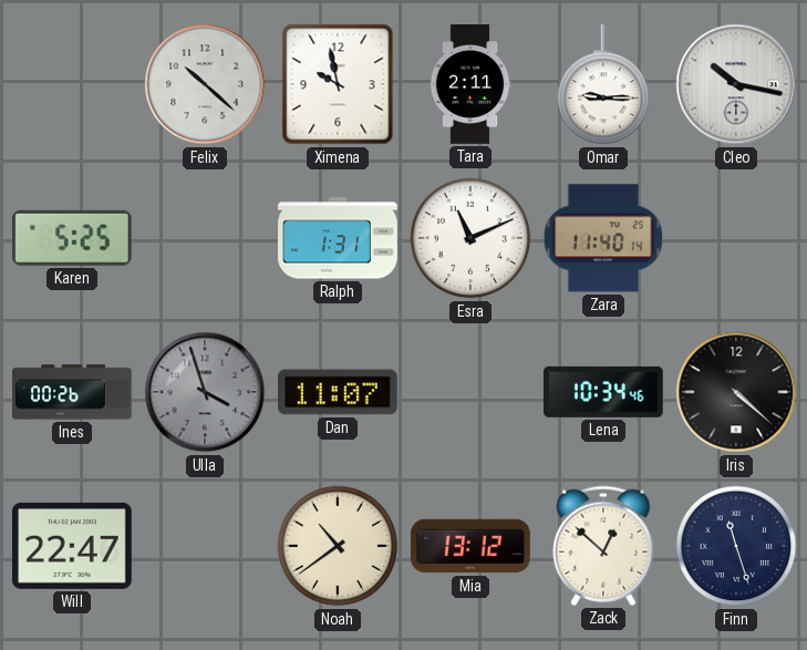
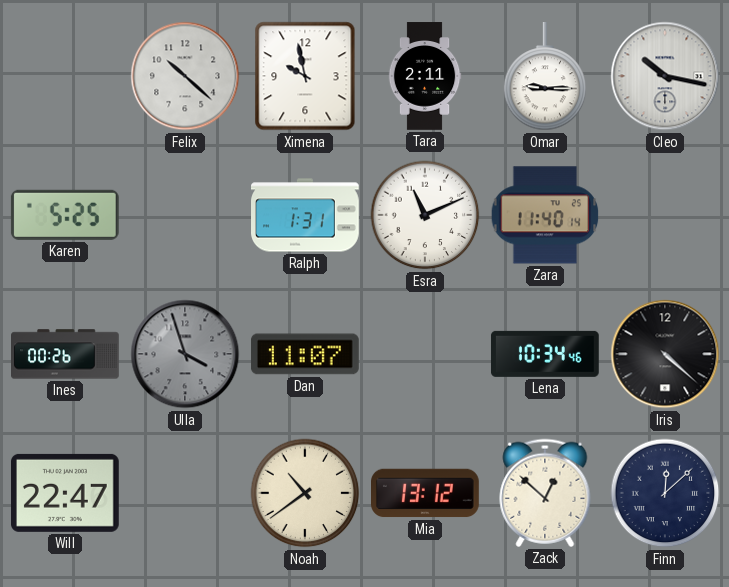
Finn: 11:27 -> 12:08 (665, 493)
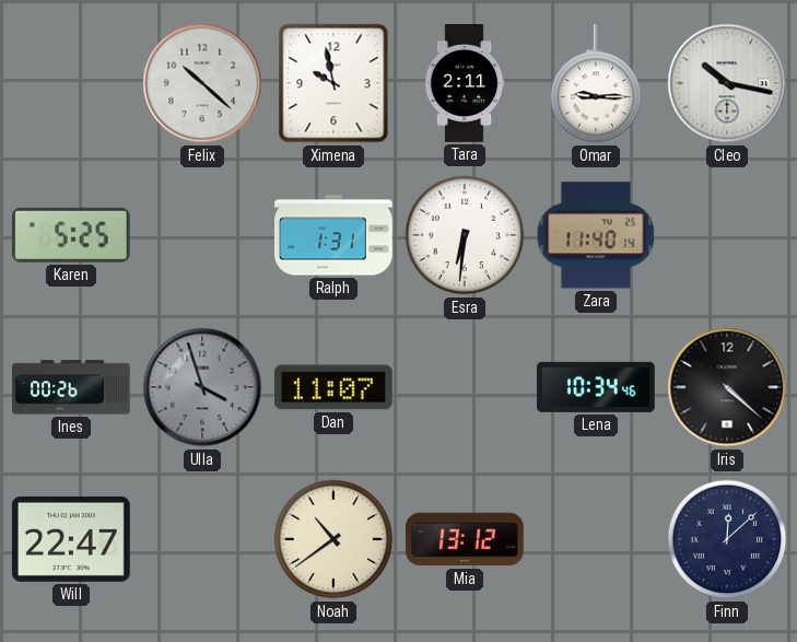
Esra: 11:11 -> 6:31 (465, 235)
Zack: 12:52 -> none (545, 493)
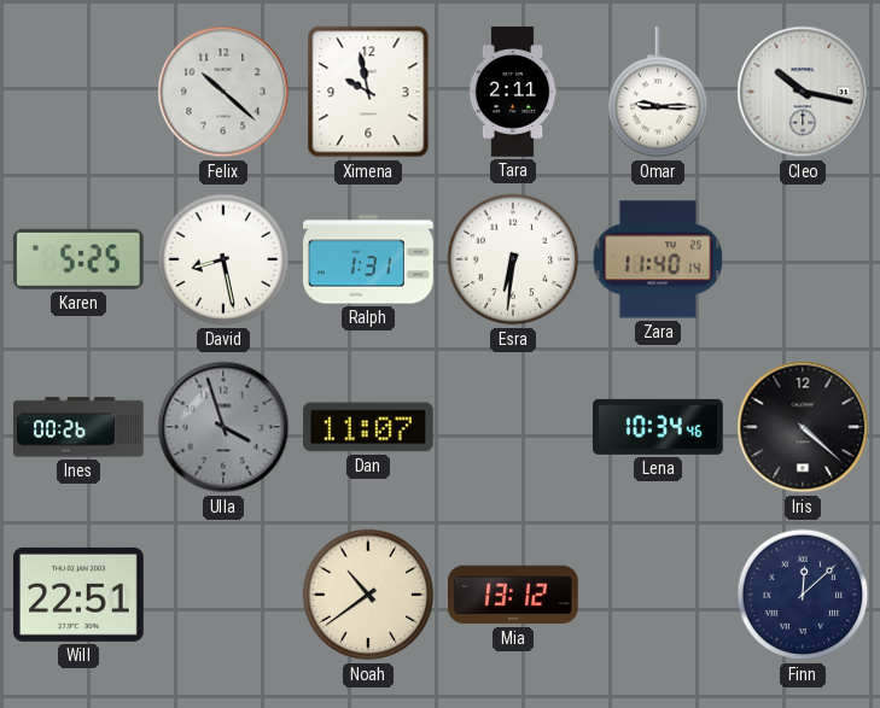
David: none -> 8:28 (223, 259)
Will: 22:47 -> 22:51 (78, 595)
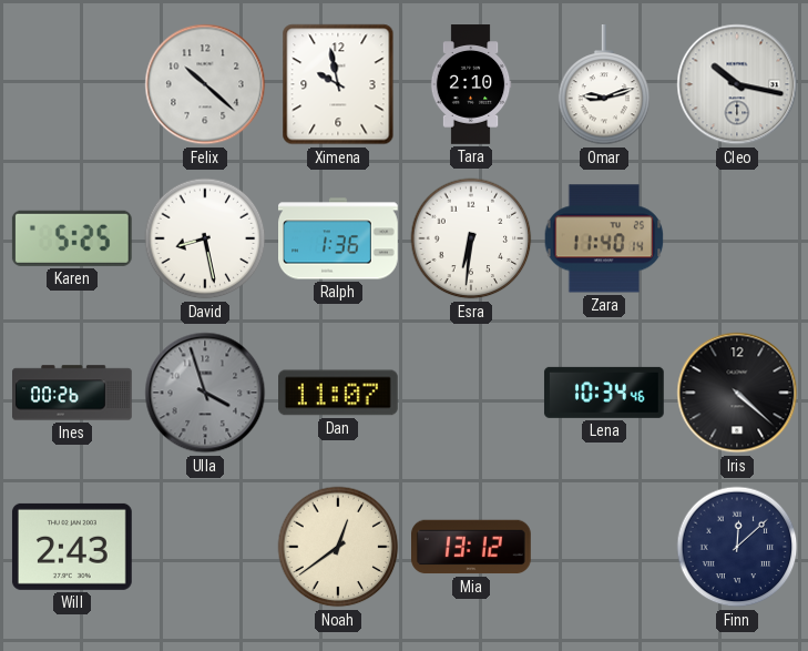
Tara: 2:11 -> 2:10 (471, 84)
Omar: 9:15 -> 9:12 (604, 85)
Ralph: 1:31 -> 1:36 (339, 238)
Will: 22:51 -> 2:43 (72, 547)
Noah: 10:39 -> 12:39 (338, 547)
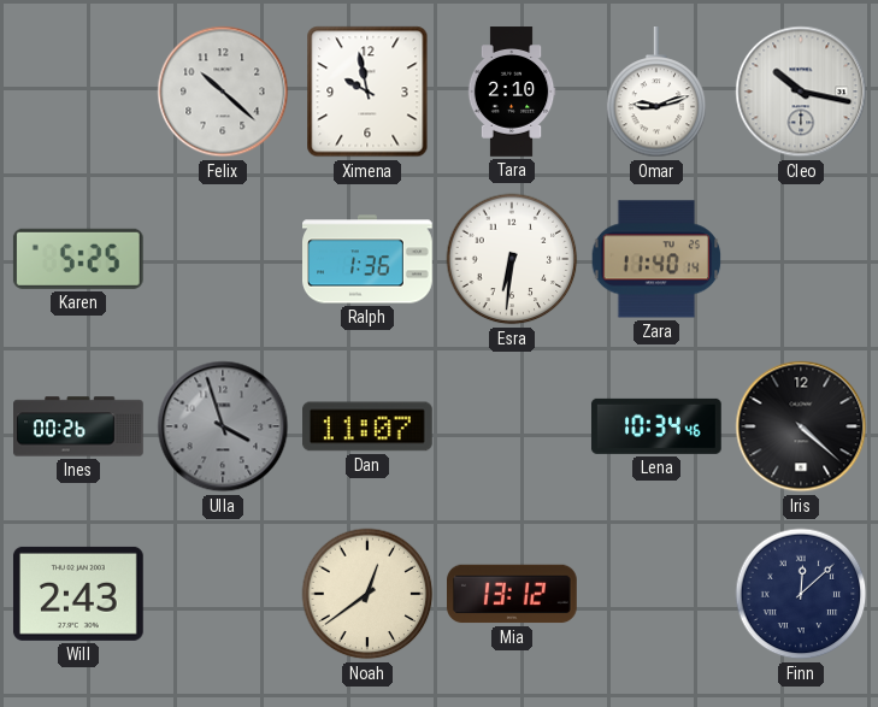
David: 8:28 -> none (205, 238)
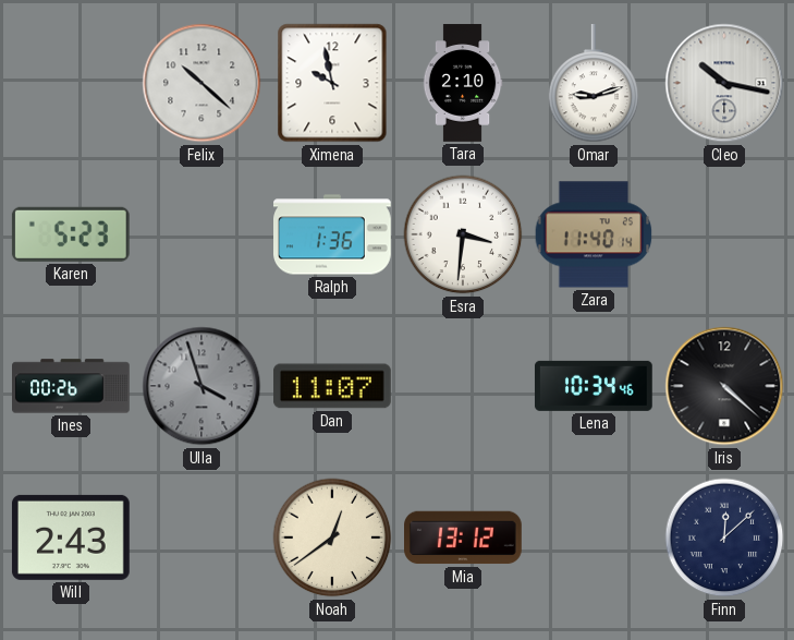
Karen: 5:25 -> 5:23 (71, 234)
Esra: 6:31 -> 3:31 (463, 234)
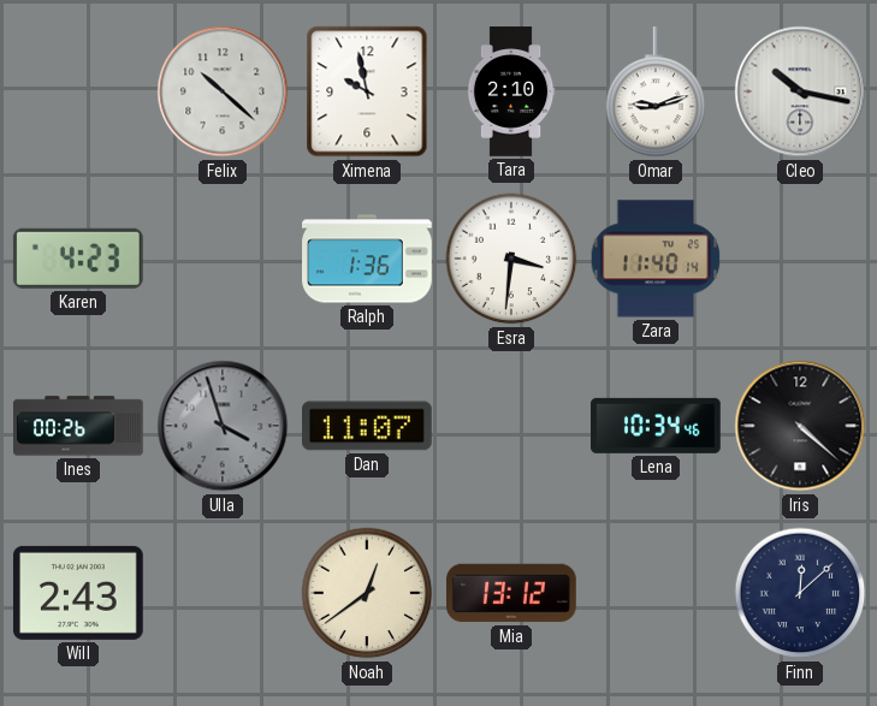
Karen: 5:23 -> 4:23 (78, 259)
